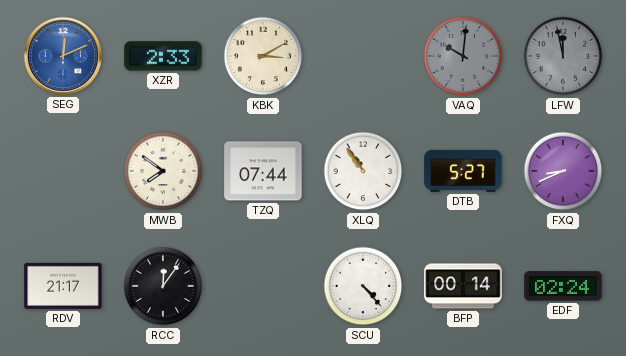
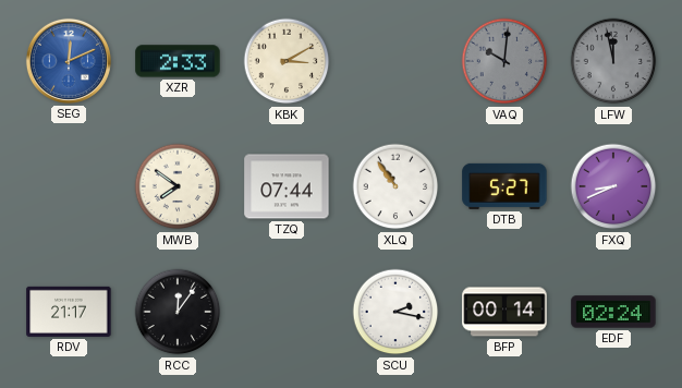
SCU: 4:23 -> 2:17 (395, 312)
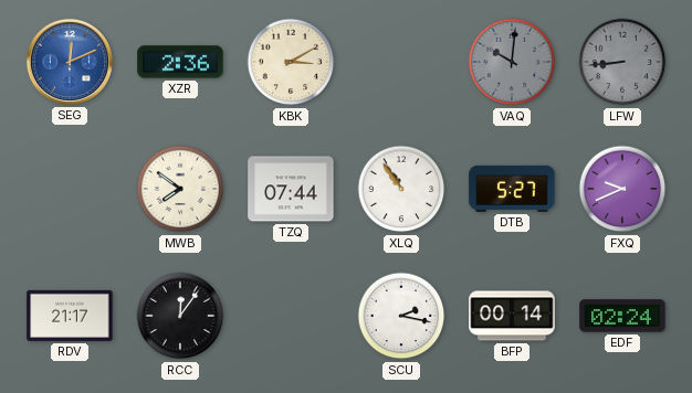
XZR: 2:33 -> 2:36 (180, 62)
LFW: 11:58 -> 8:44 (622, 62)
FXQ: 8:41 -> 9:41 (622, 189)
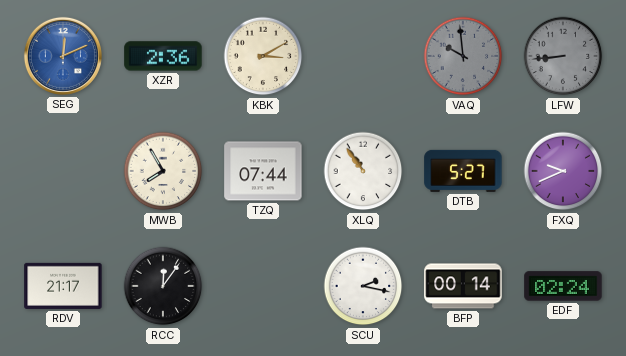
VAQ: 10:01 -> 9:59 (463, 56)
MWB: 7:51 -> 7:55 (163, 171)
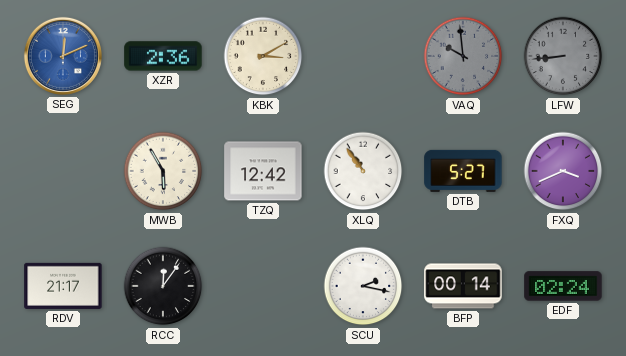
MWB: 7:55 -> 5:55 (163, 171)
TZQ: 07:44 -> 12:42 (263, 171)
FXQ: 9:41 -> 3:41 (563, 171)
